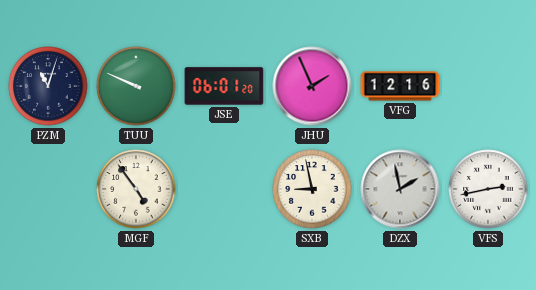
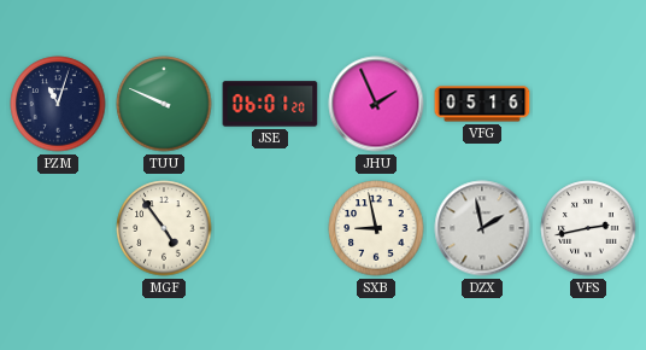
VFG: 12:16 -> 05:16 (482, 104)
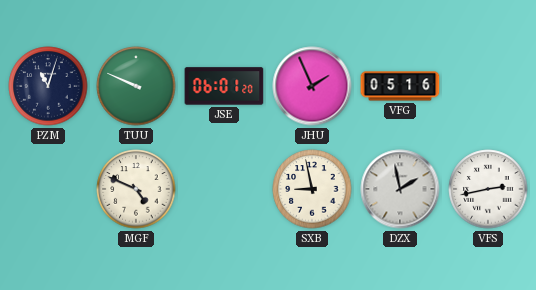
MGF: 4:54 -> 4:49 (136, 189)
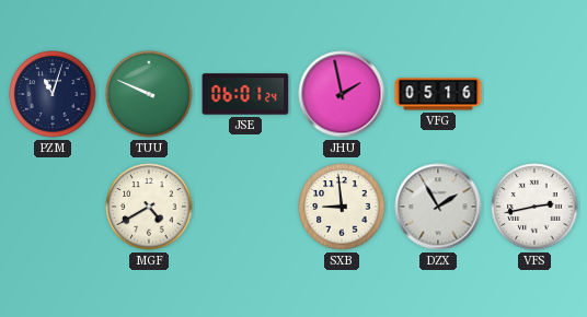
JSE: 06:01:20 -> 06:01:24 (245, 94)
JHU: 1:56 -> 1:58 (342, 94)
MGF: 4:49 -> 4:40 (149, 207)
SXB: 8:58 -> 8:59 (342, 207)
DZX: 1:58 -> 1:55 (438, 207)
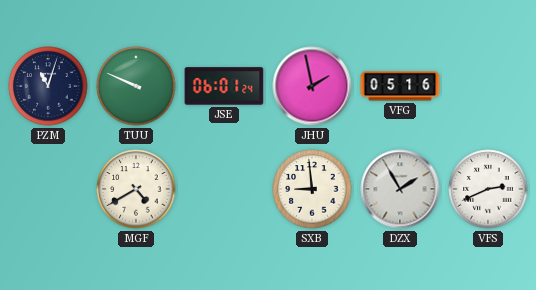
VFS: 2:43 -> 2:41 (488, 189)
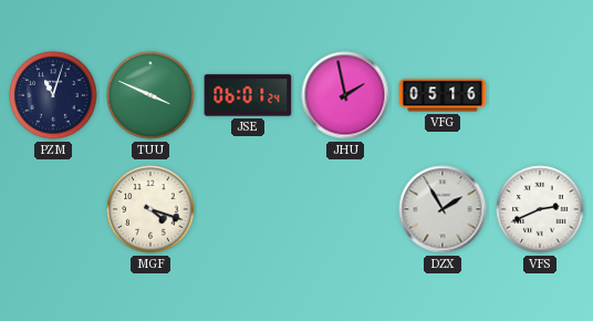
TUU: 9:49 -> 3:49 (150, 95)
MGF: 4:40 -> 4:18 (150, 209)
SXB: 8:59 -> none (312, 189)
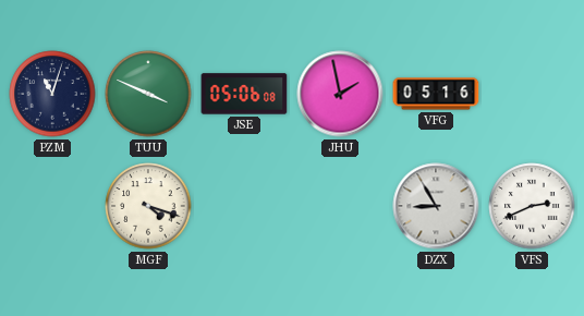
JSE: 06:01 -> 05:06 (244, 94)
DZX: 1:55 -> 8:55 (436, 206)
